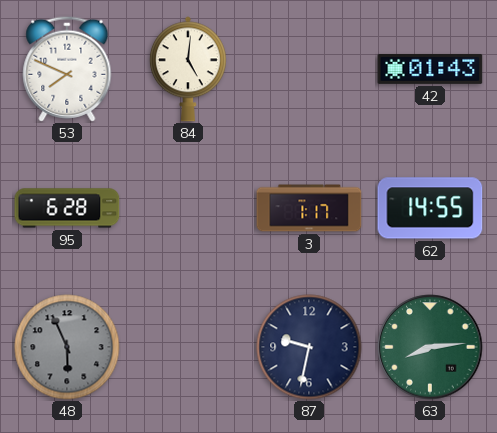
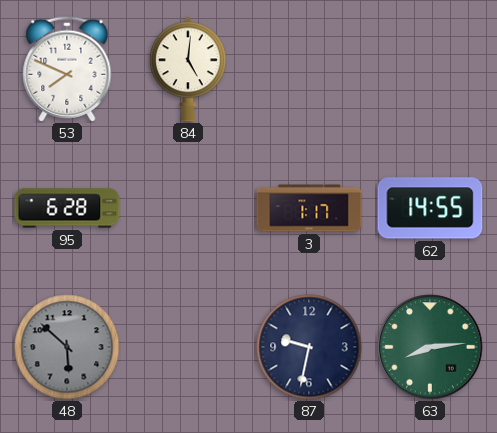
42: 01:43 -> none (430, 69)
48: 5:56 -> 5:52 (67, 347)
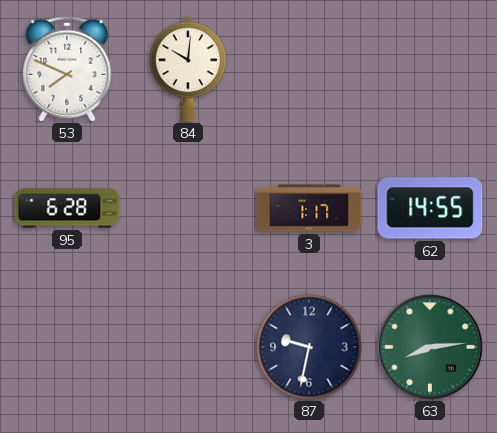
84: 5:01 -> 10:01 (188, 69)
48: 5:52 -> none (67, 347)
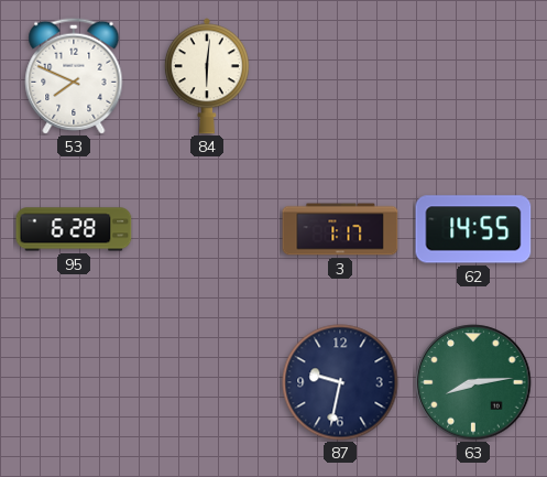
84: 10:01 -> 6:01 (207, 76)
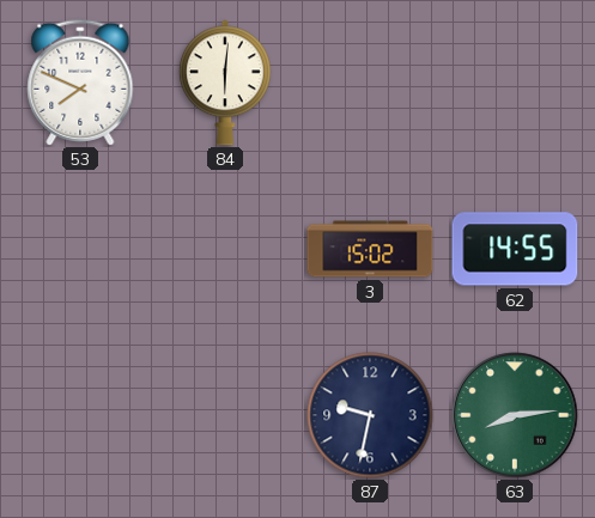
95: 6:28 -> none (74, 229)
3: 1:17 -> 15:02 (370, 249)
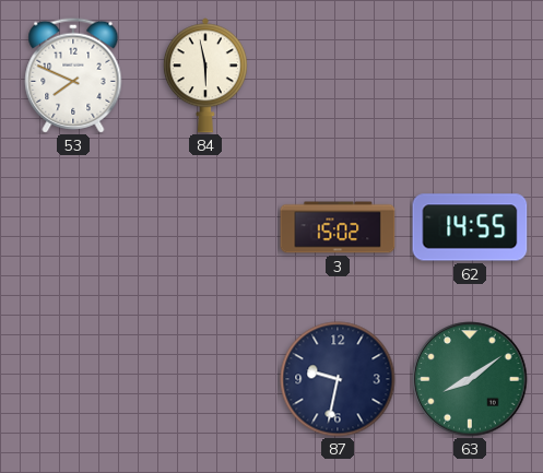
84: 6:01 -> 5:58 (205, 75)
63: 8:14 -> 8:09 (470, 379)
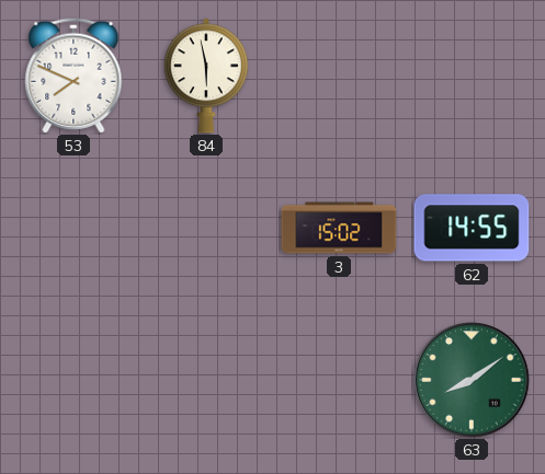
87: 9:32 -> none (338, 379)
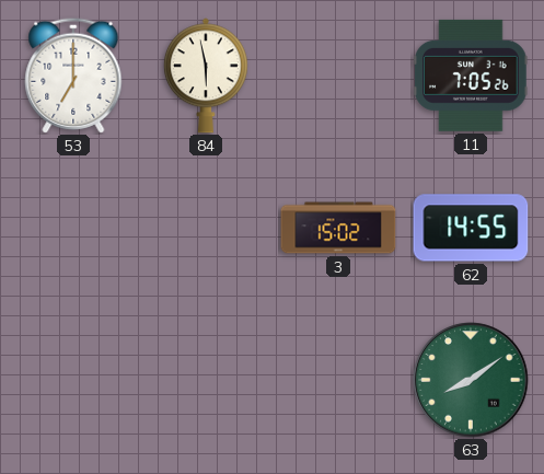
53: 7:49 -> 7:00 (73, 76)
11: none -> 7:05 (471, 76)
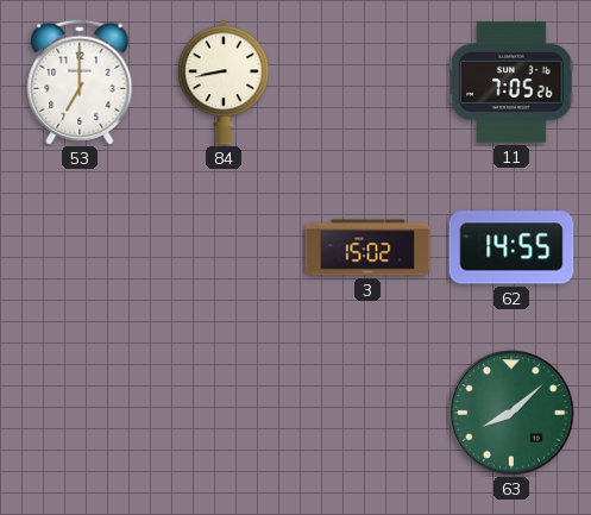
84: 5:58 -> 8:43 (224, 82)
63: 8:09 -> 8:08 (511, 413)
